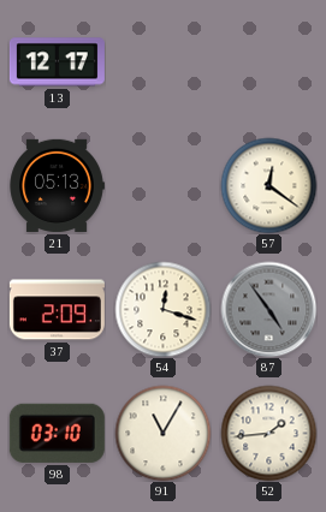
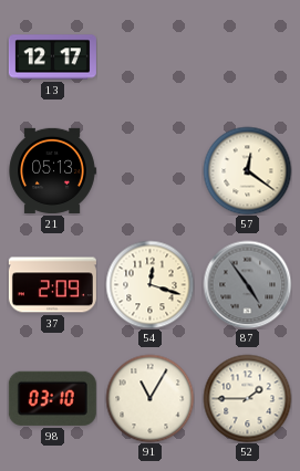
52: 1:44 -> 1:45 (247, 398)
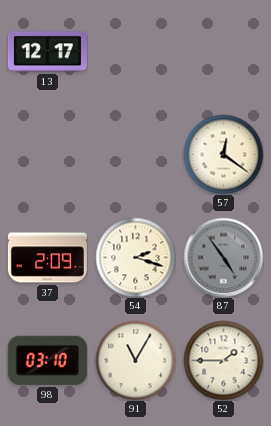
21: 05:13 -> none (52, 170)
54: 12:18 -> 2:18 (135, 257)
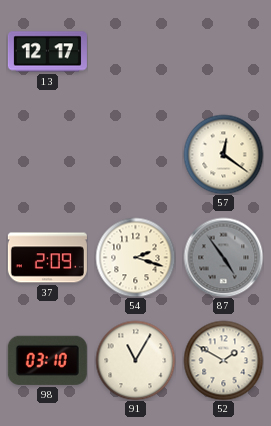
52: 1:45 -> 1:50 (223, 360)
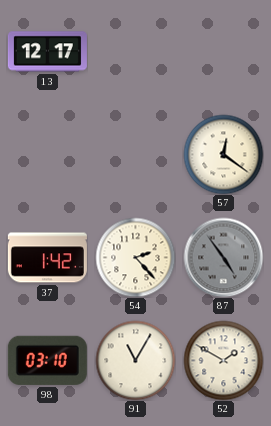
37: 2:09 -> 1:42 (47, 258)
54: 2:18 -> 2:23 (135, 257)
